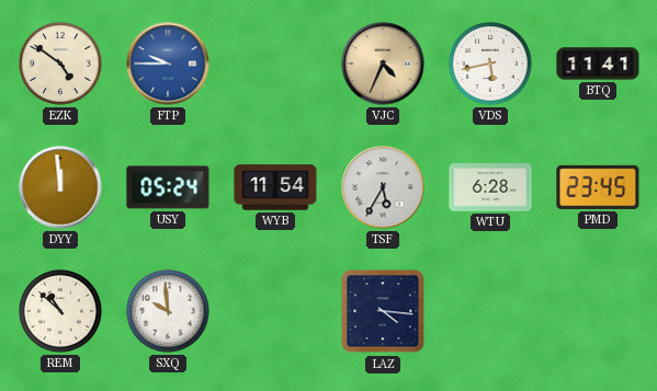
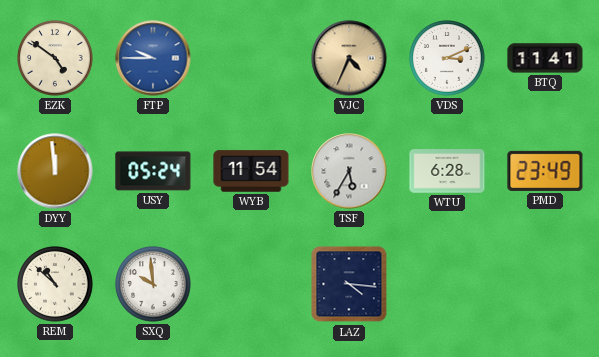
VDS: 5:43 -> 3:11 (447, 58)
PMD: 23:45 -> 23:49 (545, 171)
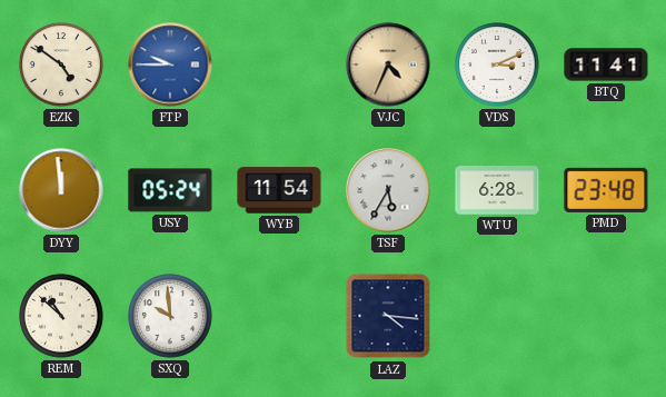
PMD: 23:49 -> 23:48 (606, 190)
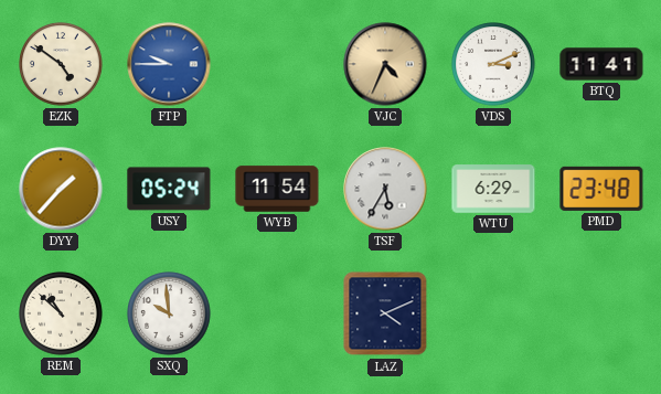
DYY: 11:59 -> 1:37 (61, 189)
WTU: 6:28 -> 6:29 (493, 189)
LAZ: 4:16 -> 4:11 (385, 313)
